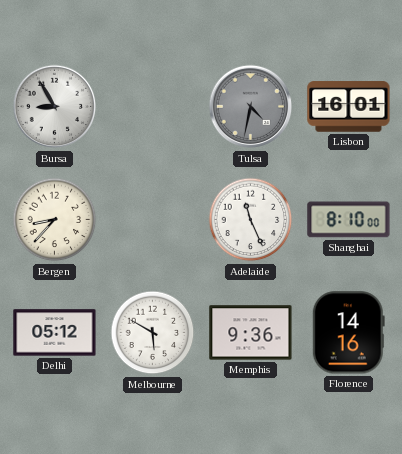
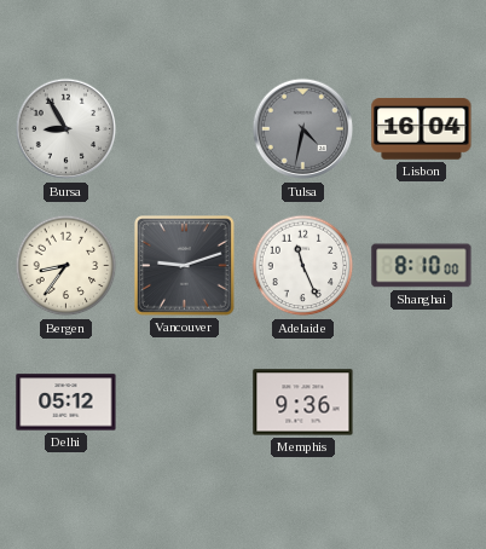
Lisbon: 16:01 -> 16:04 (422, 129)
Bergen: 8:37 -> 8:36 (66, 266)
Vancouver: none -> 9:12 (185, 266)
Melbourne: 5:50 -> none (153, 333)
Florence: 14:16 -> none (348, 333)
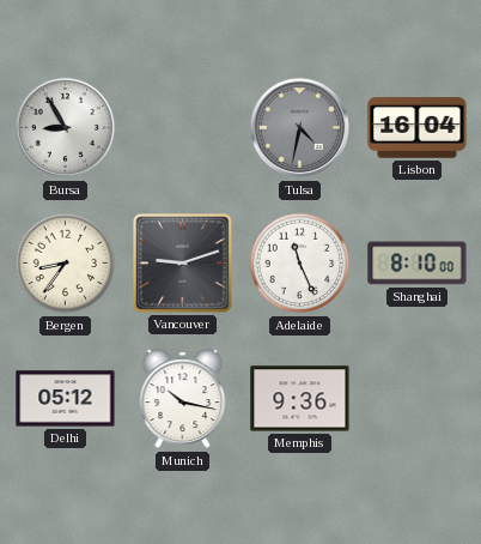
Munich: none -> 10:17 (183, 399)
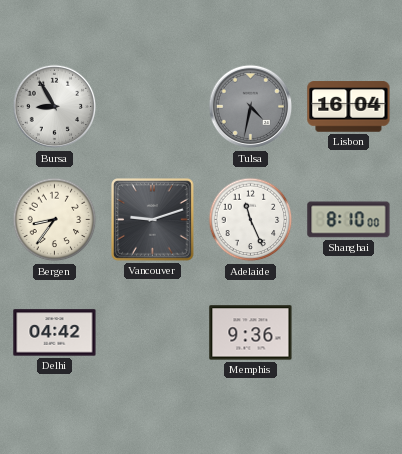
Delhi: 05:12 -> 04:42 (55, 333)
Munich: 10:17 -> none (183, 399)
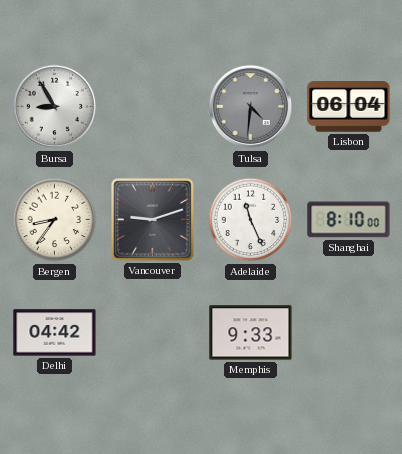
Tulsa: 4:32 -> 4:31 (251, 107)
Lisbon: 16:04 -> 06:04 (349, 107)
Memphis: 9:36 -> 9:33 (251, 333)
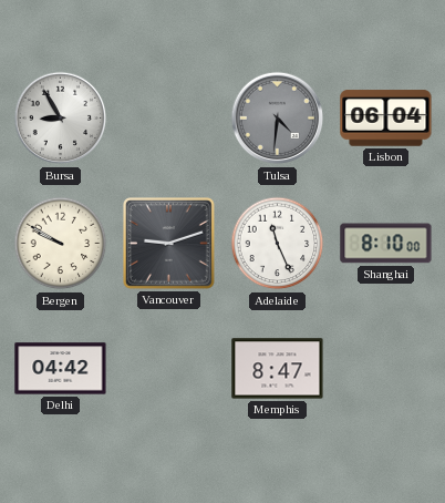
Bergen: 8:36 -> 9:50 (61, 244)
Memphis: 9:33 -> 8:47 (278, 369)
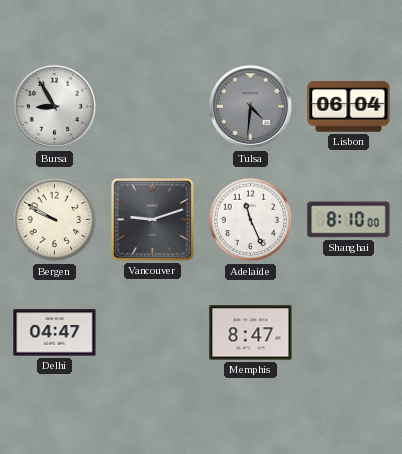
Delhi: 04:42 -> 04:47 (55, 333)
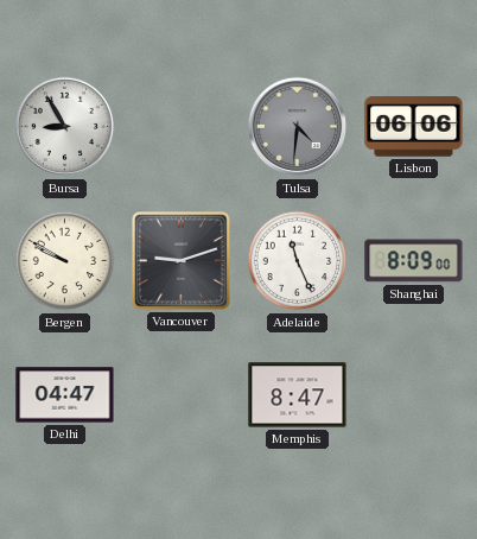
Lisbon: 06:04 -> 06:06 (414, 127)
Shanghai: 8:10 -> 8:09 (414, 261)
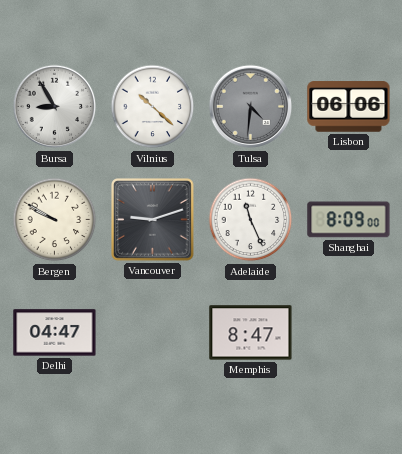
Vilnius: none -> 10:22 (153, 107)
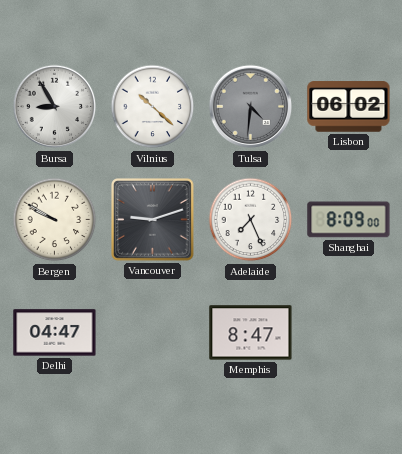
Lisbon: 06:06 -> 06:02 (349, 107)
Adelaide: 11:26 -> 7:26 (251, 220)
